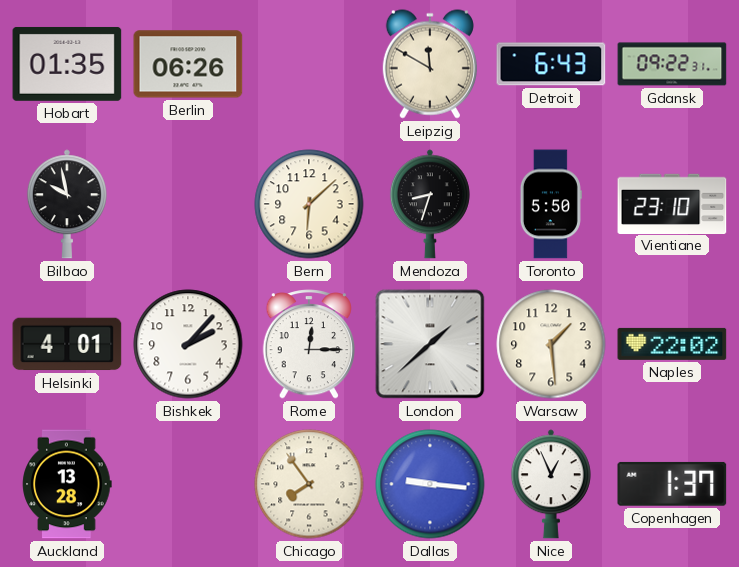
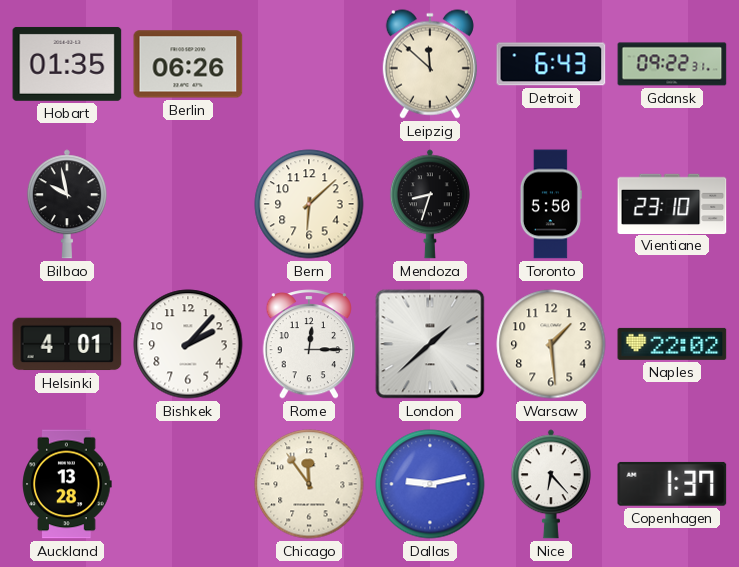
Leipzig: 11:50 -> 11:52 (430, 64)
Chicago: 7:54 -> 11:54 (309, 484)
Dallas: 9:16 -> 9:13 (430, 484)
Nice: 12:56 -> 6:23 (551, 484)
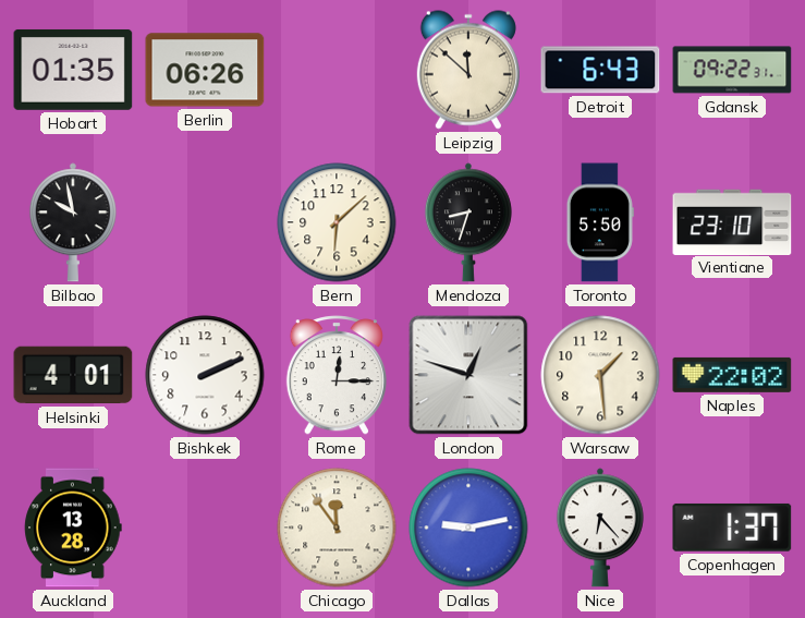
Bishkek: 2:07 -> 2:11 (205, 375)
London: 1:38 -> 12:48 (468, 375)
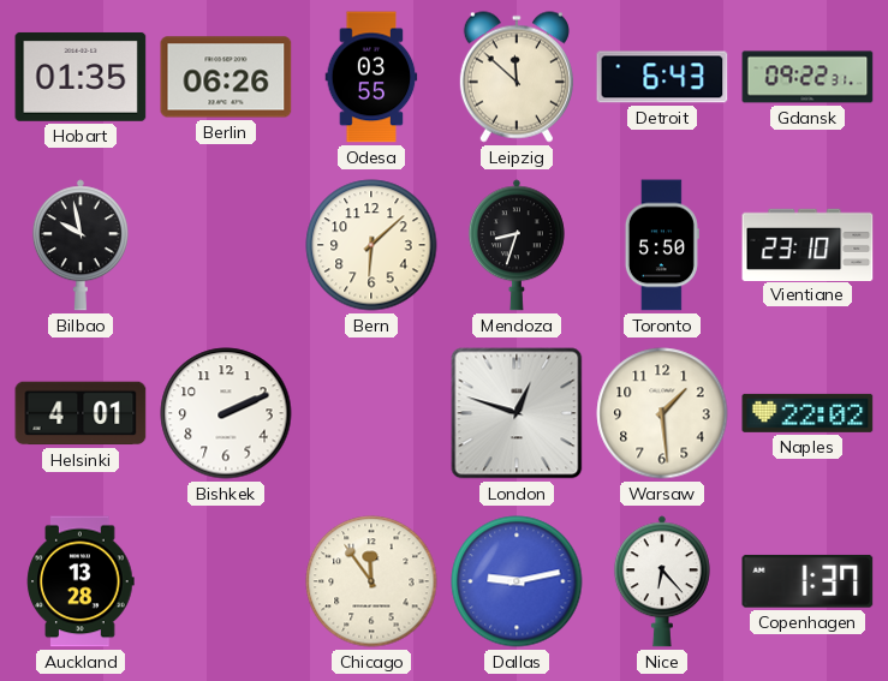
Odesa: none -> 03:55 (371, 77)
Rome: 12:15 -> none (336, 375)
